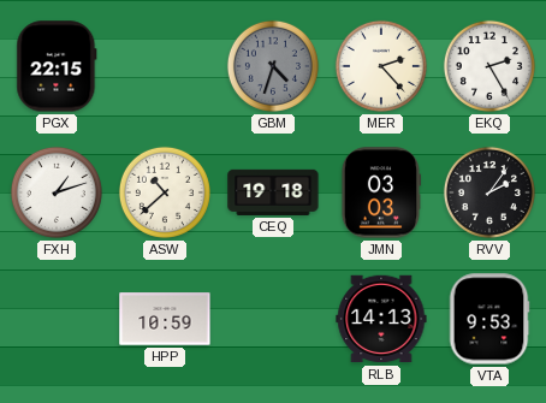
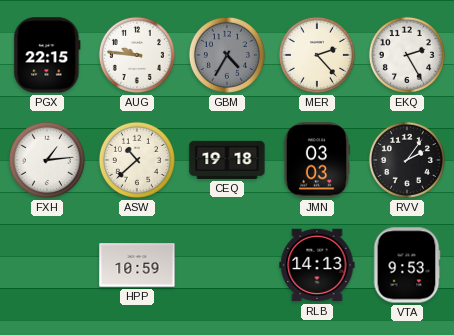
AUG: none -> 9:46 (137, 55)
GBM: 4:33 -> 4:35 (227, 55)
FXH: 1:12 -> 1:14 (47, 160)
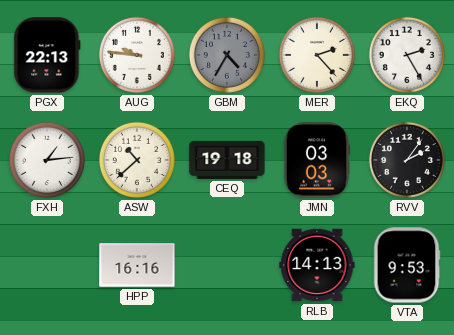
PGX: 22:15 -> 22:13 (47, 55)
HPP: 10:59 -> 16:16 (137, 265)
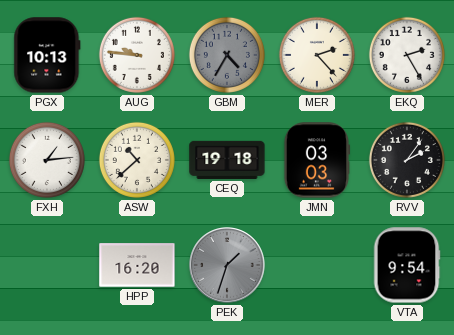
PGX: 22:13 -> 10:13 (47, 55)
HPP: 16:16 -> 16:20 (137, 265)
PEK: none -> 1:33 (227, 265)
RLB: 14:13 -> none (317, 265)
VTA: 9:53 -> 9:54 (407, 265)
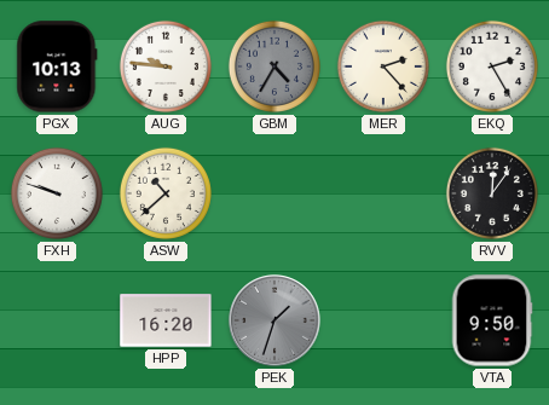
FXH: 1:14 -> 9:48 (57, 193)
CEQ: 19:18 -> none (227, 160)
JMN: 03:03 -> none (317, 160)
RVV: 2:06 -> 12:06 (492, 193)
VTA: 9:54 -> 9:50 (492, 320)
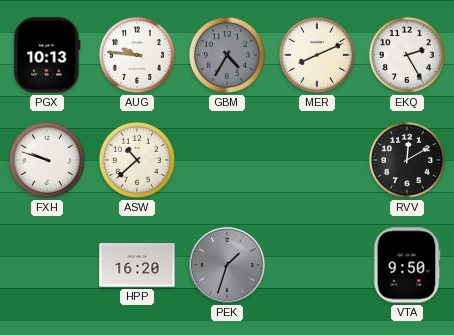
MER: 2:23 -> 8:11 (317, 55)
RVV: 12:06 -> 12:10 (407, 160)
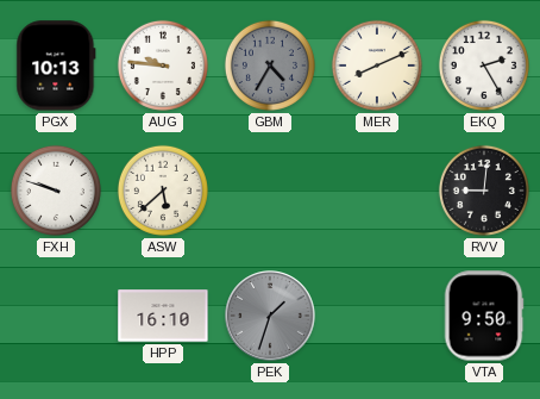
ASW: 10:38 -> 5:38 (163, 191)
RVV: 12:10 -> 9:01 (484, 191)
HPP: 16:20 -> 16:10 (163, 316)
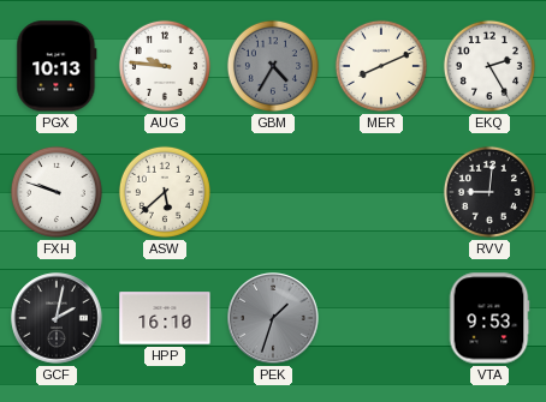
GCF: none -> 2:02 (57, 318)
VTA: 9:50 -> 9:53 (489, 318)
